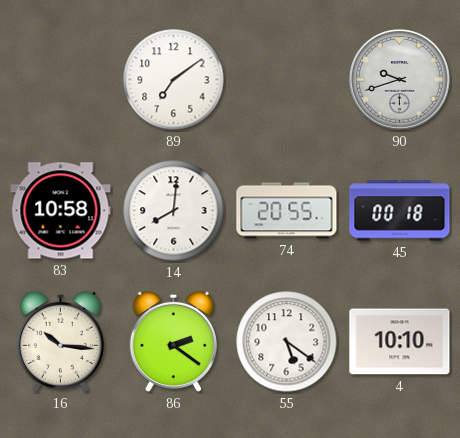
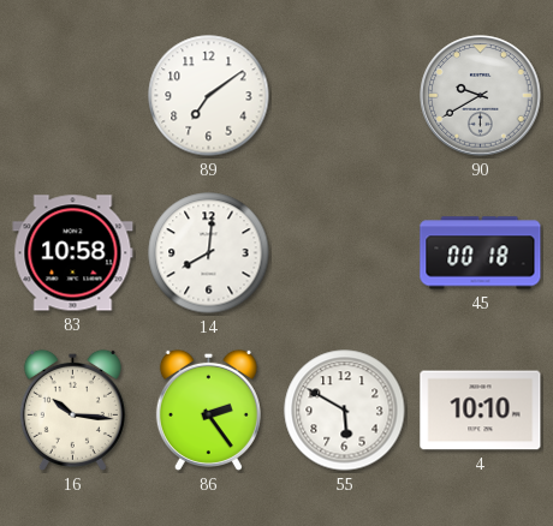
90: 9:42 -> 9:40 (481, 96)
74: 20:55 -> none (287, 211)
86: 2:21 -> 2:24 (208, 410)
55: 5:21 -> 5:50 (345, 411)
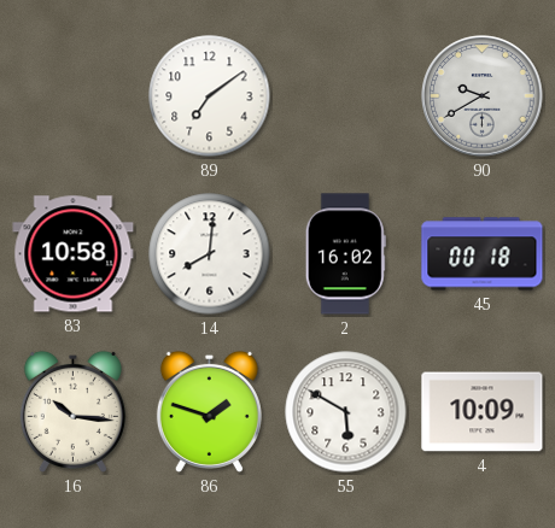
2: none -> 16:02 (345, 254)
86: 2:24 -> 1:48 (209, 411)
4: 10:10 -> 10:09 (483, 412)
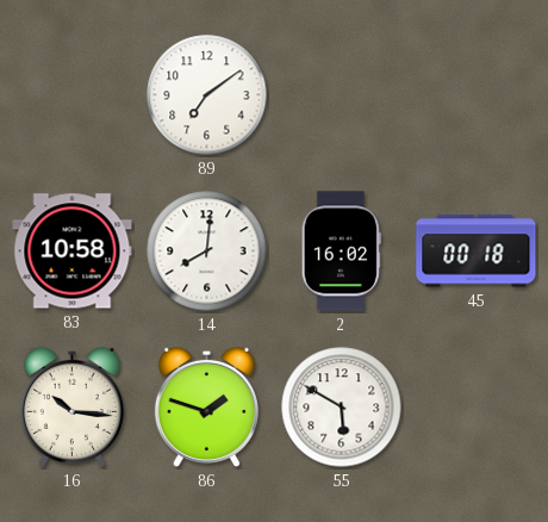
90: 9:40 -> none (483, 96)
4: 10:09 -> none (483, 412)
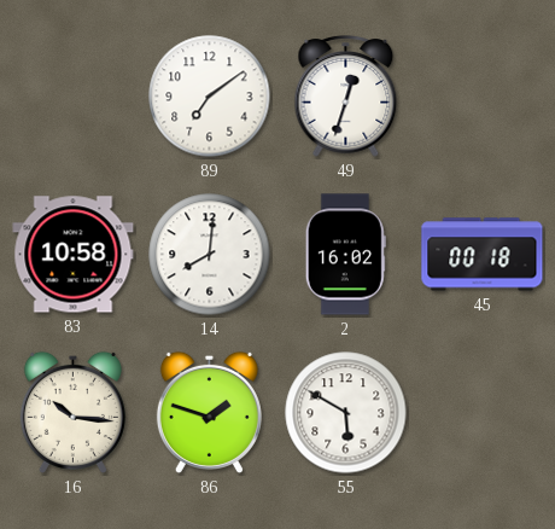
49: none -> 12:33 (346, 97)
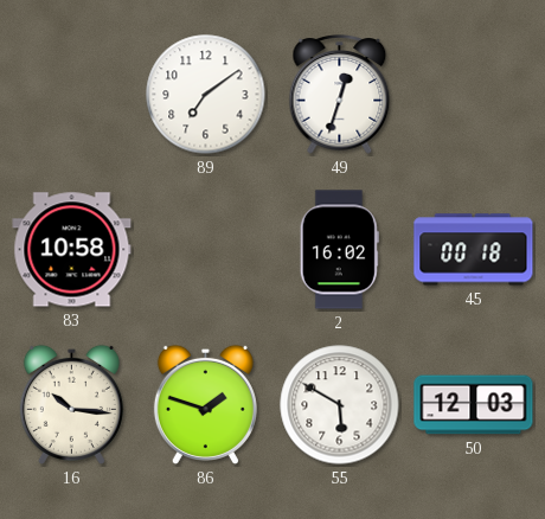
14: 8:01 -> none (210, 255)
50: none -> 12:03 (474, 405)
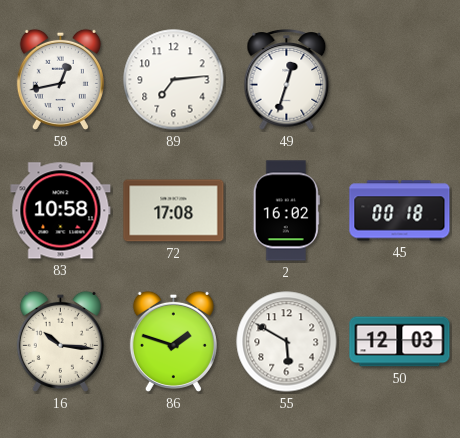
58: none -> 12:43 (60, 79)
89: 7:09 -> 7:14 (174, 80)
72: none -> 17:08 (174, 211)
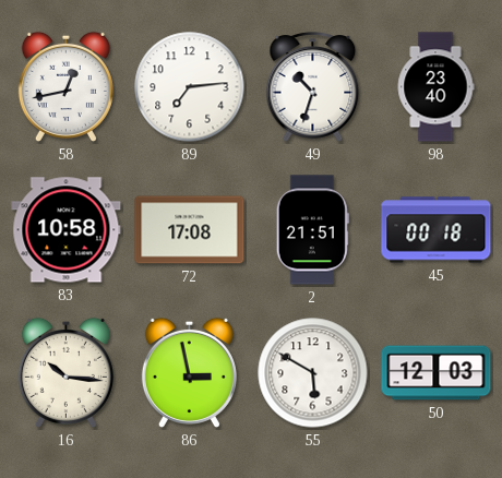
49: 12:33 -> 10:33 (313, 87)
98: none -> 23:40 (435, 87)
2: 16:02 -> 21:51 (312, 230)
86: 1:48 -> 2:58 (189, 372)
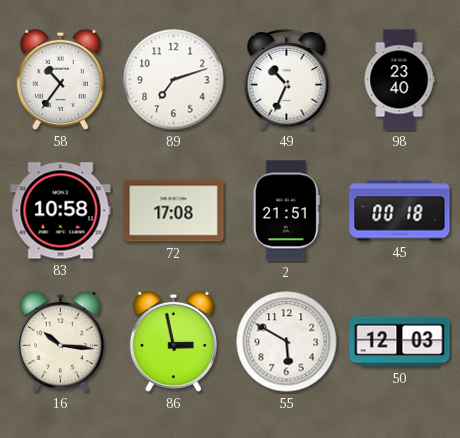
58: 12:43 -> 10:36 (60, 79)
89: 7:14 -> 7:12 (174, 80)
49: 10:33 -> 10:34 (287, 80)
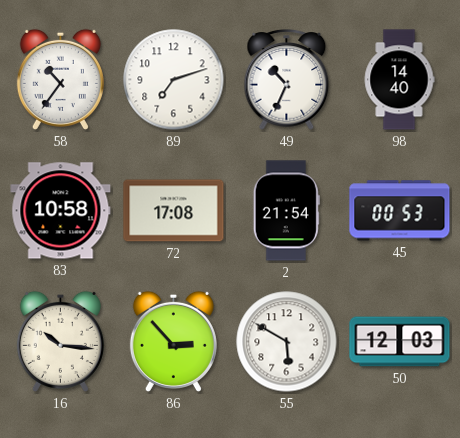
98: 23:40 -> 14:40 (399, 80)
2: 21:51 -> 21:54 (286, 211)
45: 00:18 -> 00:53 (400, 211)
86: 2:58 -> 2:53 (173, 341)
